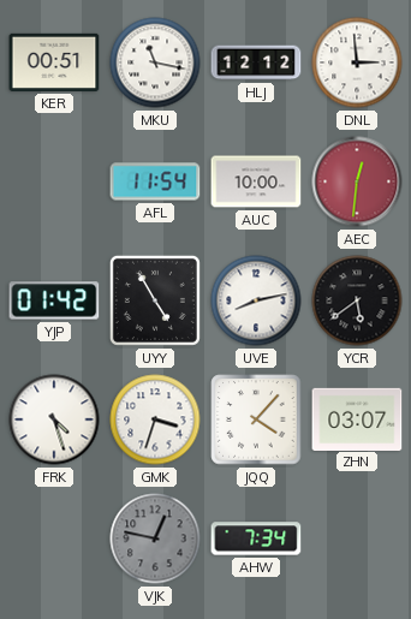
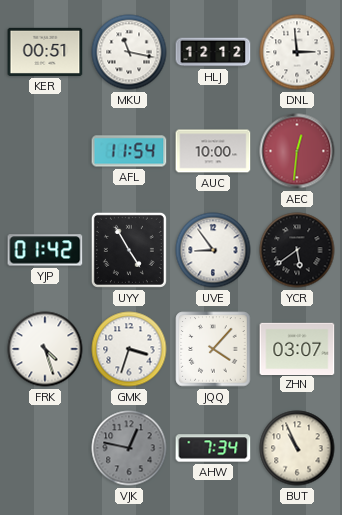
UVE: 8:13 -> 8:54 (213, 250)
BUT: none -> 10:56 (297, 448)
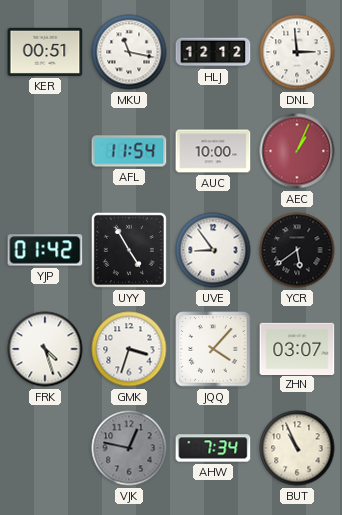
AEC: 12:31 -> 1:04 (297, 151)
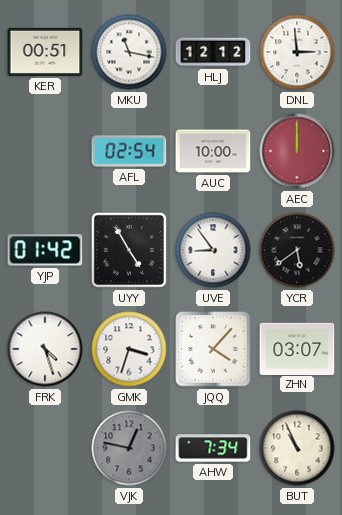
AFL: 11:54 -> 02:54 (129, 151)
AEC: 1:04 -> 12:00 (297, 151)
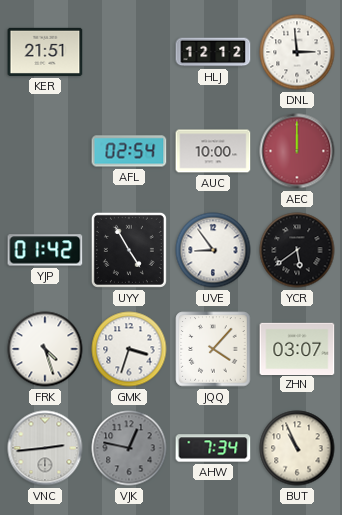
KER: 00:51 -> 21:51 (45, 52)
MKU: 11:17 -> none (129, 52)
VNC: none -> 2:44 (45, 448)
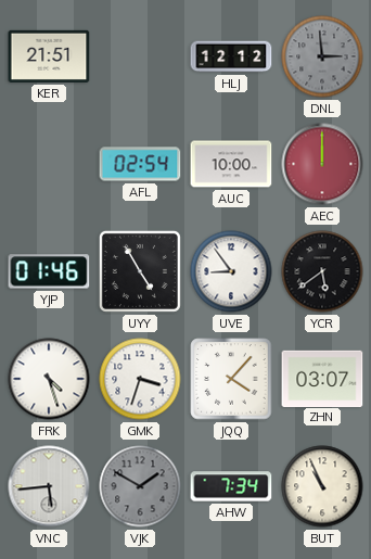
DNL dial: white -> grey (322, 56)
YJP: 01:42 -> 01:46 (49, 271)
VNC: 2:44 -> 5:44 (49, 486)
VJK: 12:47 -> 1:50 (140, 486)
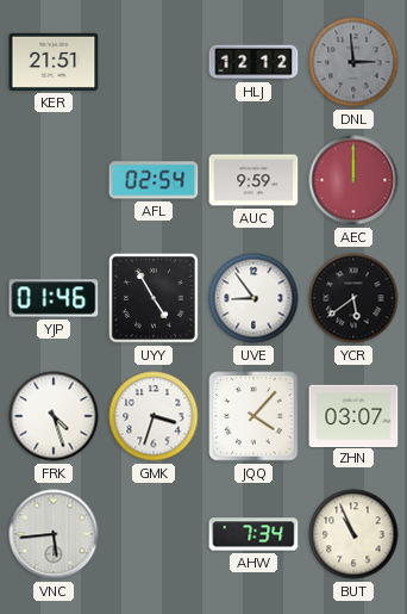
AUC: 10:00 -> 9:59 (253, 180)
VJK: 1:50 -> none (140, 486)
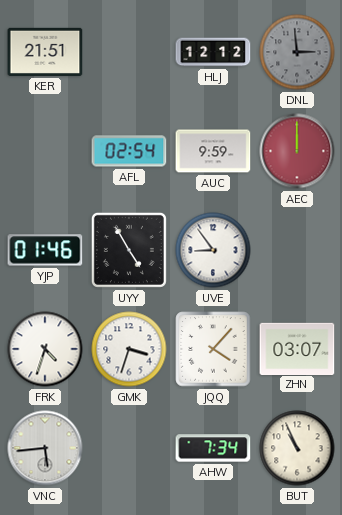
YCR: 5:39 -> none (353, 298)
FRK: 4:27 -> 4:33 (45, 349)
